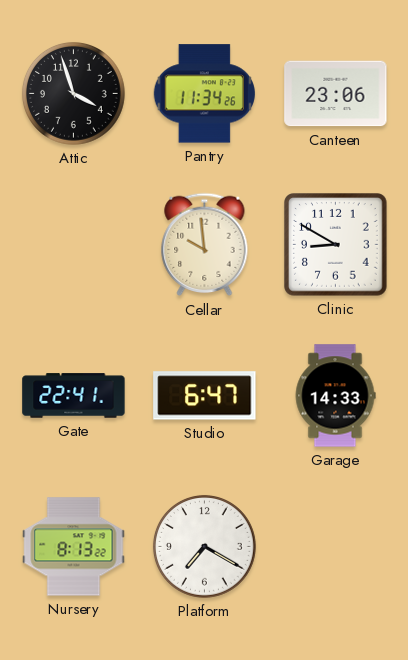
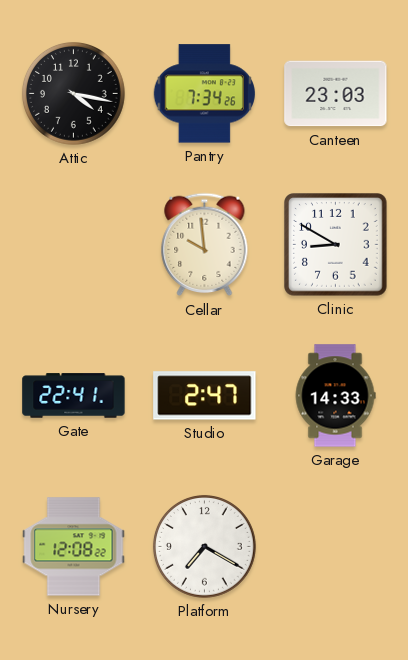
Attic: 3:57 -> 4:17 (74, 94)
Pantry: 11:34 -> 7:34 (204, 94)
Canteen: 23:06 -> 23:03 (336, 94)
Studio: 6:47 -> 2:47 (205, 396)
Nursery: 8:13 -> 12:08 (74, 547)
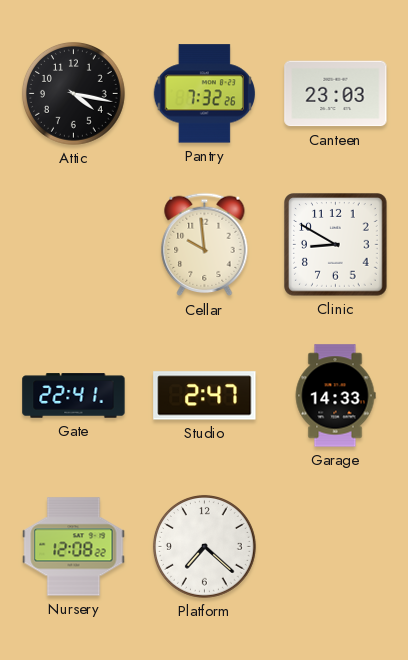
Pantry: 7:34 -> 7:32 (204, 94)
Platform: 7:20 -> 7:22 (205, 547)
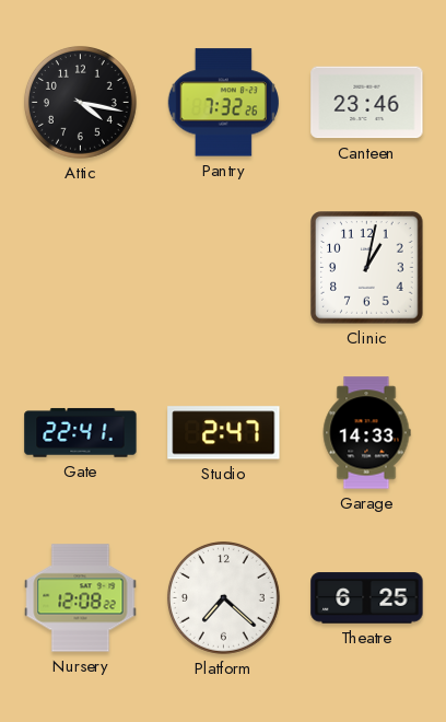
Canteen: 23:03 -> 23:46 (367, 103)
Cellar: 9:59 -> none (205, 245)
Clinic: 8:50 -> 1:02 (367, 268)
Theatre: none -> 6:25 (367, 598)
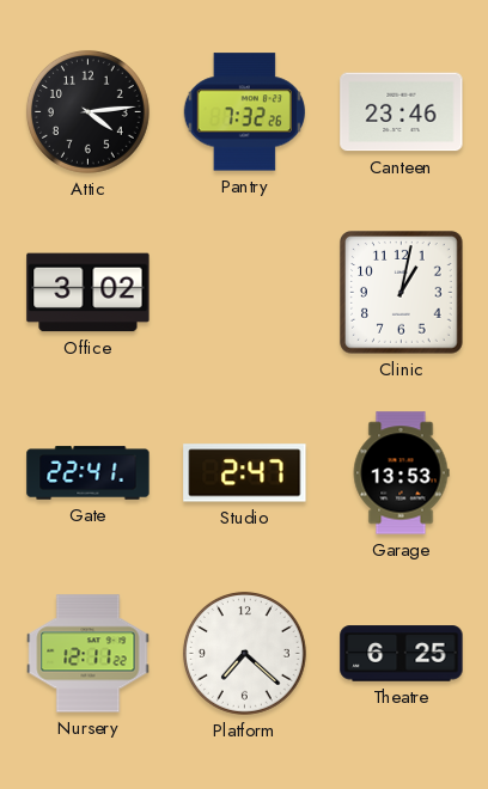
Attic: 4:17 -> 4:14 (89, 112)
Office: none -> 3:02 (89, 293)
Garage: 14:33 -> 13:53 (401, 473)
Nursery: 12:08 -> 12:11 (89, 654)
